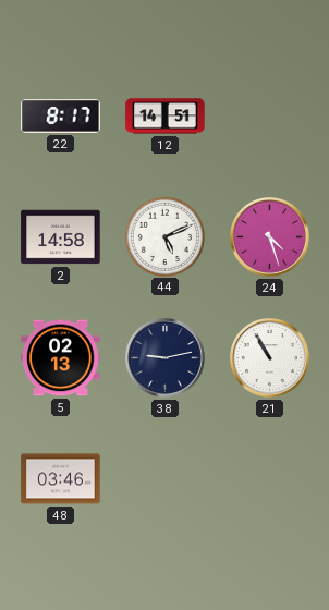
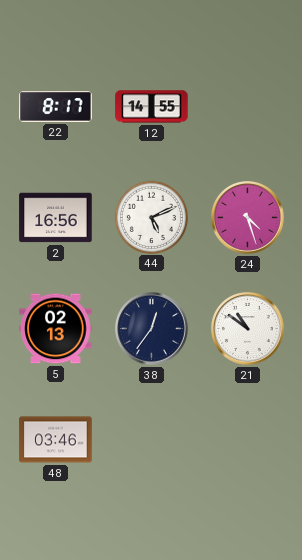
12: 14:51 -> 14:55 (152, 107)
2: 14:58 -> 16:56 (56, 218)
38: 9:13 -> 12:36 (152, 329)
21: 10:55 -> 10:51 (248, 329)
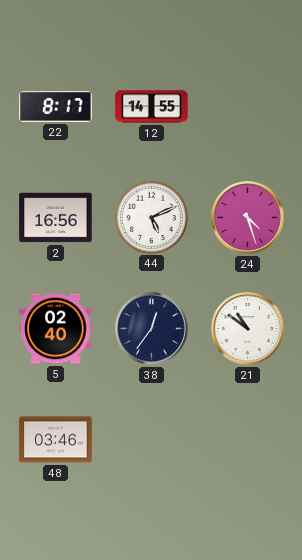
5: 02:13 -> 02:40 (56, 329)
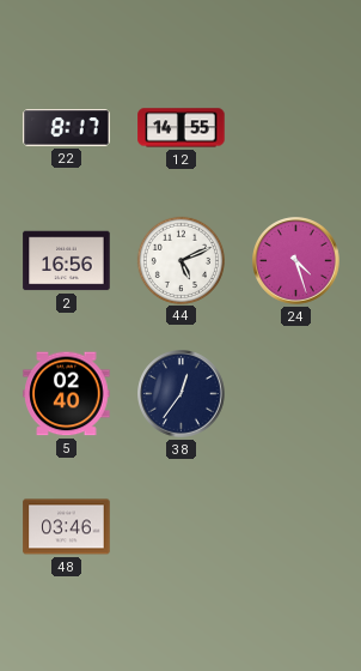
21: 10:51 -> none (248, 329)
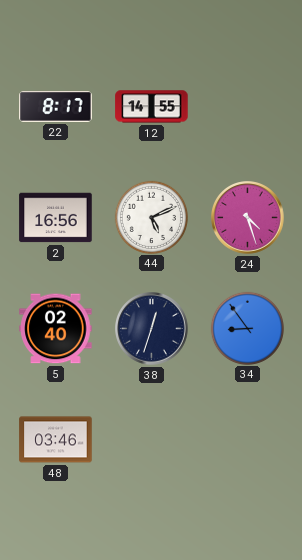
38: 12:36 -> 12:33 (152, 329)
34: none -> 8:54 (247, 328)
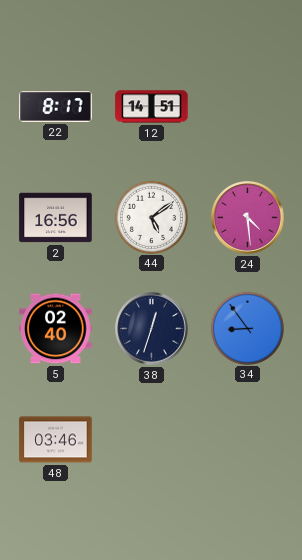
12: 14:55 -> 14:51 (152, 107)
44: 5:11 -> 5:09 (151, 217)
24: 4:27 -> 4:29 (248, 218)
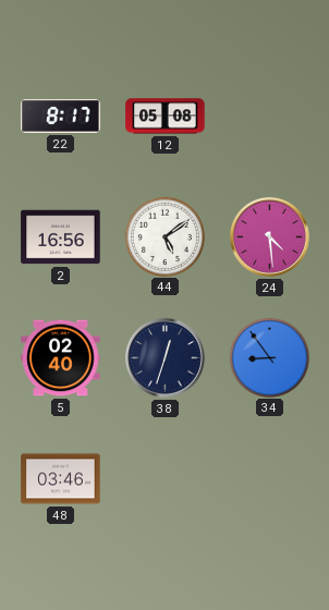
12: 14:51 -> 05:08 (166, 117)
